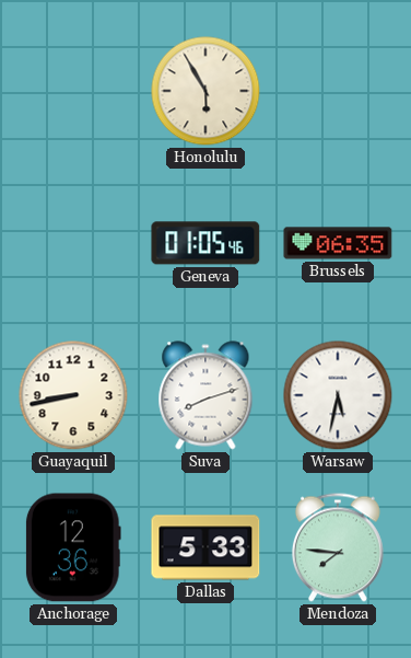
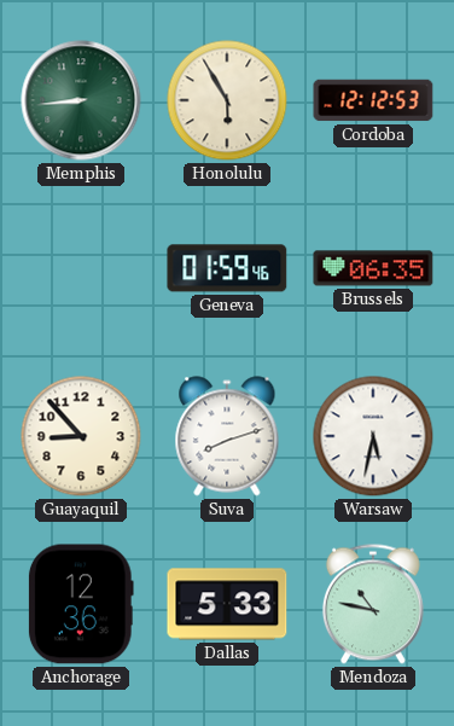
Memphis: none -> 8:44 (81, 100)
Cordoba: none -> 12:12 (373, 100)
Geneva: 01:05 -> 01:59 (227, 268)
Guayaquil: 8:43 -> 8:53 (81, 436)
Mendoza: 7:46 -> 10:47 (373, 604)
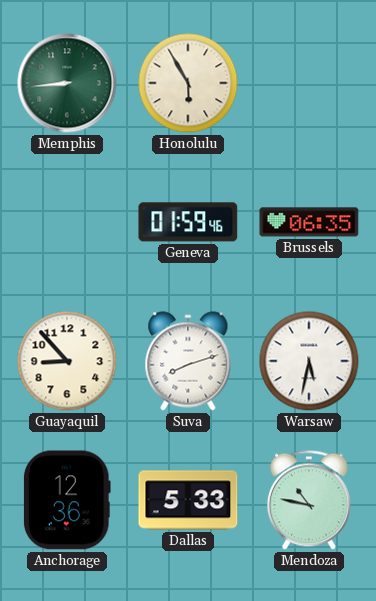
Cordoba: 12:12 -> none (373, 100)
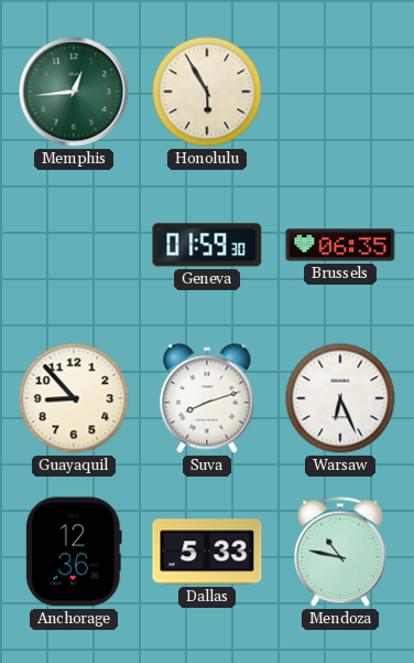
Memphis: 8:44 -> 12:44 (74, 92)
Geneva: 01:59:46 -> 01:59:30 (207, 245)
Warsaw: 5:32 -> 6:26 (340, 398)
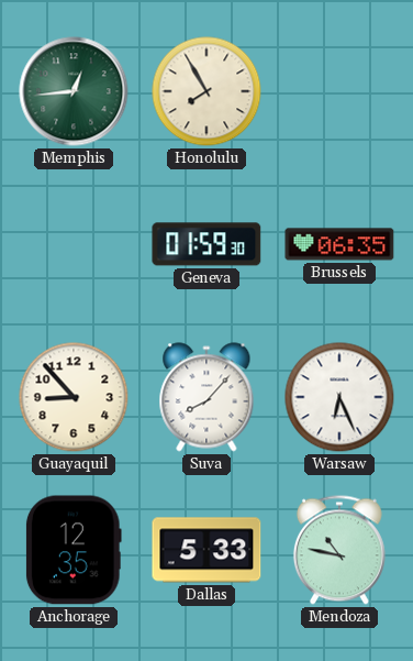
Honolulu: 5:55 -> 7:55 (206, 91)
Suva: 8:12 -> 8:07 (206, 397)
Anchorage: 12:36 -> 12:35 (74, 550)
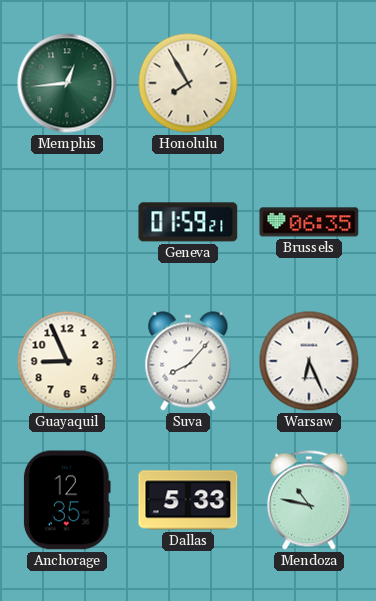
Geneva: 01:59:30 -> 01:59:21 (188, 222)
Guayaquil: 8:53 -> 8:56 (67, 361)
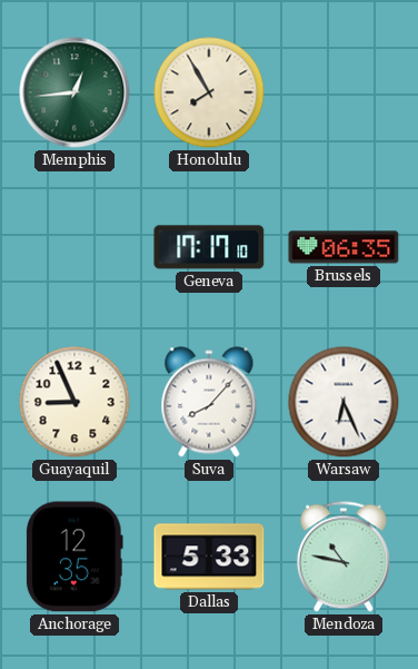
Geneva: 01:59 -> 17:17 (209, 247)
